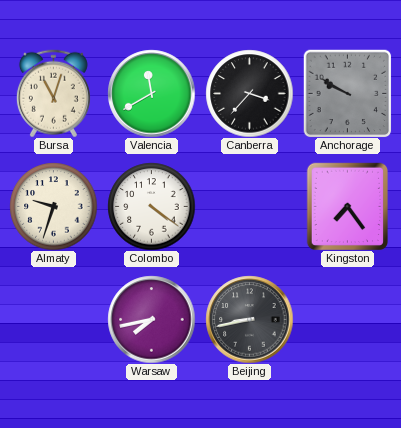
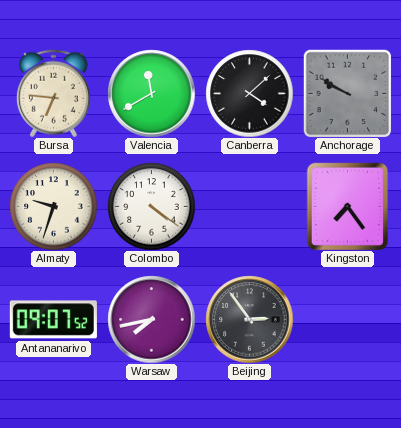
Bursa: 11:03 -> 6:46 (53, 93)
Canberra: 3:37 -> 4:08 (249, 93)
Antananarivo: none -> 09:07 (53, 320)
Beijing: 8:43 -> 2:54 (249, 319)
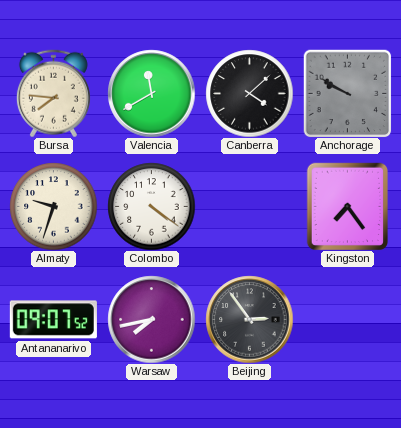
Bursa: 6:46 -> 7:46 (53, 93)
